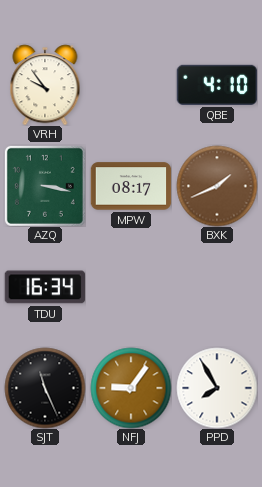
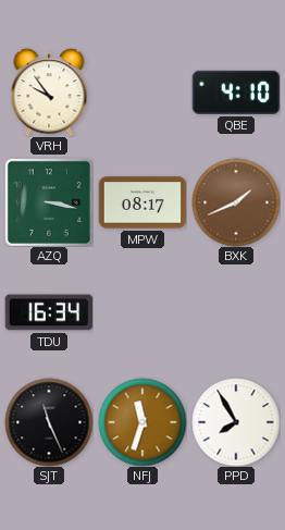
NFJ: 9:06 -> 11:33 (142, 422)
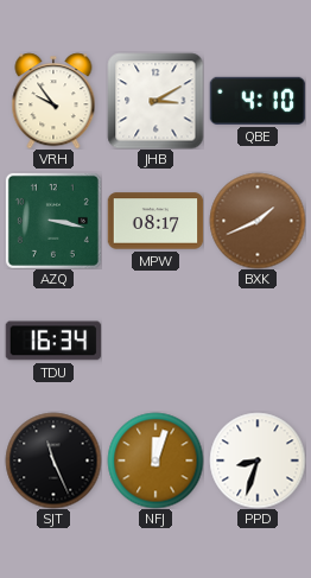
JHB: none -> 3:10 (155, 101)
NFJ: 11:33 -> 12:03 (155, 461)
PPD: 7:55 -> 8:33 (258, 461)
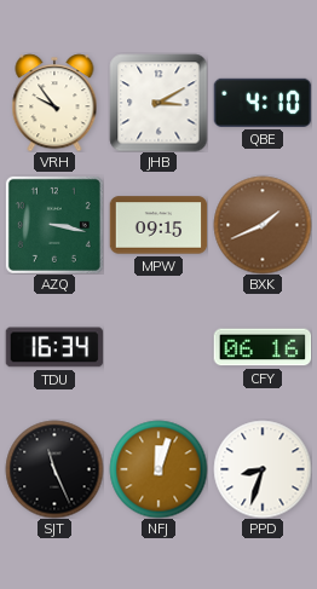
MPW: 08:17 -> 09:15 (158, 225)
CFY: none -> 06:16 (263, 347)
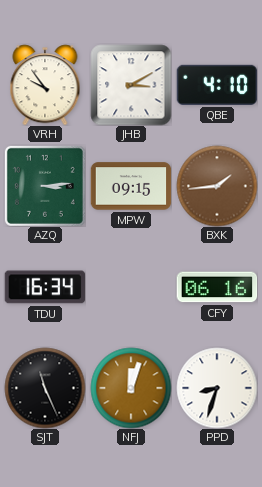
AZQ: 3:17 -> 3:14 (45, 186)
BXK: 1:41 -> 1:44 (217, 186)
